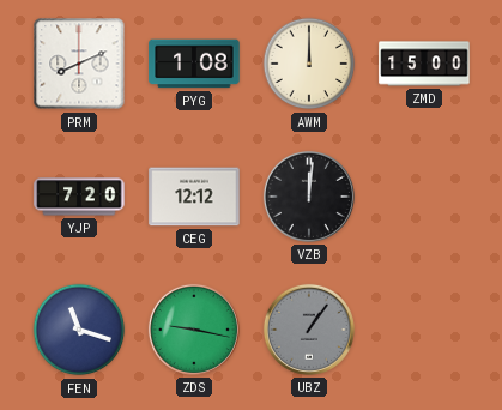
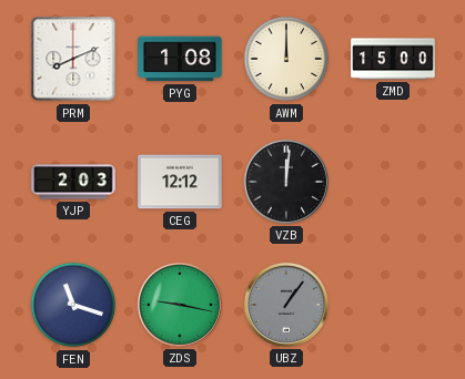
YJP: 7:20 -> 2:03 (73, 182)
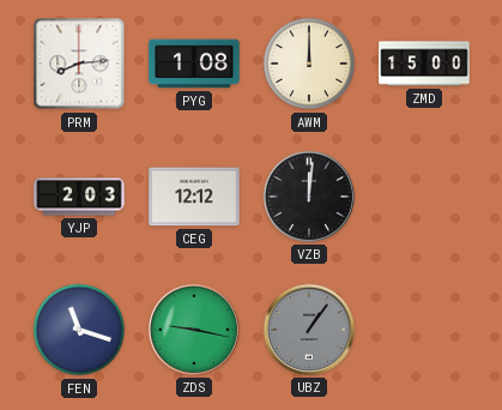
PRM: 8:11 -> 8:14 (79, 64)
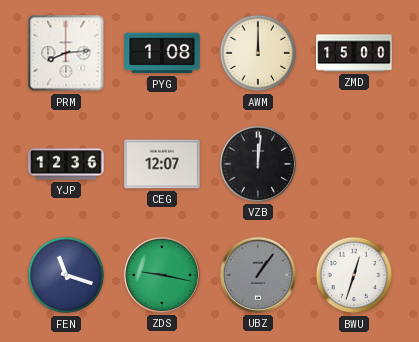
YJP: 2:03 -> 12:36 (66, 164)
CEG: 12:12 -> 12:07 (162, 164)
BWU: none -> 12:33 (354, 275)
